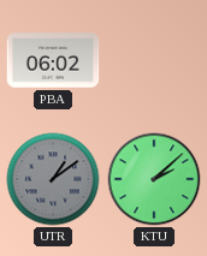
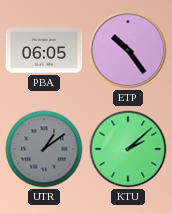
PBA: 06:02 -> 06:05 (44, 50)
ETP: none -> 10:24 (128, 50)
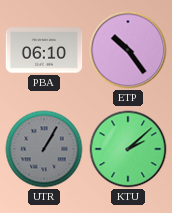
PBA: 06:05 -> 06:10 (44, 50)
UTR: 1:09 -> 1:05 (44, 149)
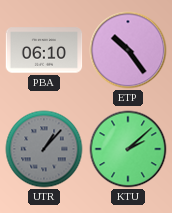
UTR: 1:05 -> 1:07 (44, 149)
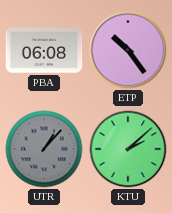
PBA: 06:10 -> 06:08 (44, 50)
